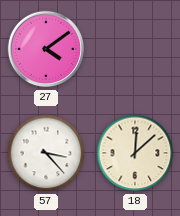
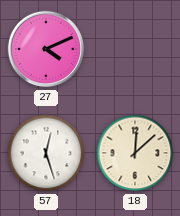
27: 4:09 -> 4:11 (46, 49)
57: 3:23 -> 12:27 (46, 153)
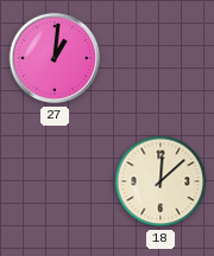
27: 4:11 -> 1:01 (55, 58)
57: 12:27 -> none (46, 153)
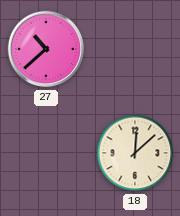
27: 1:01 -> 10:38 (46, 49)
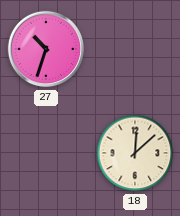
27: 10:38 -> 10:33 (46, 49)
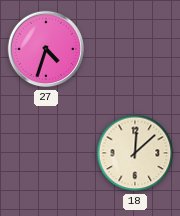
27: 10:33 -> 4:33 (46, 49)
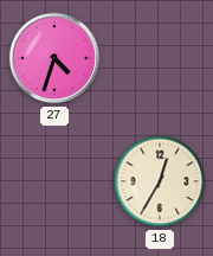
18: 12:08 -> 12:35 (160, 181)
